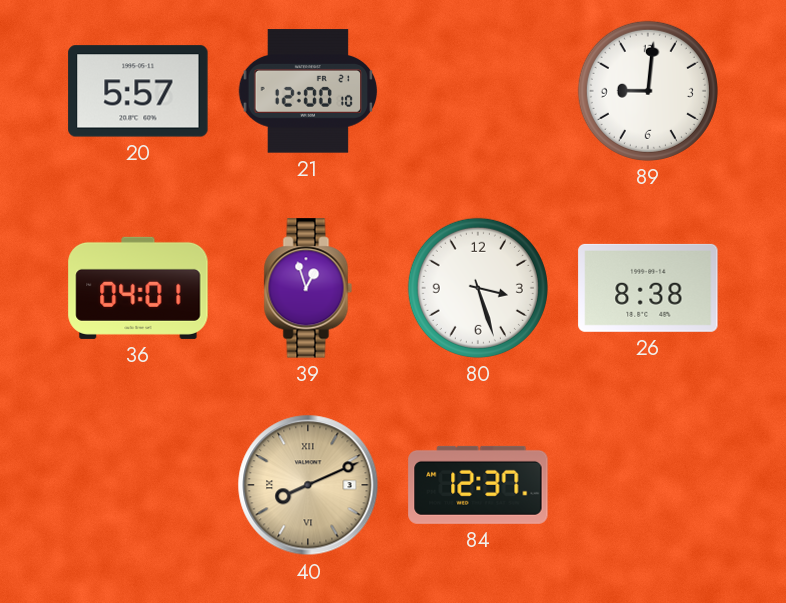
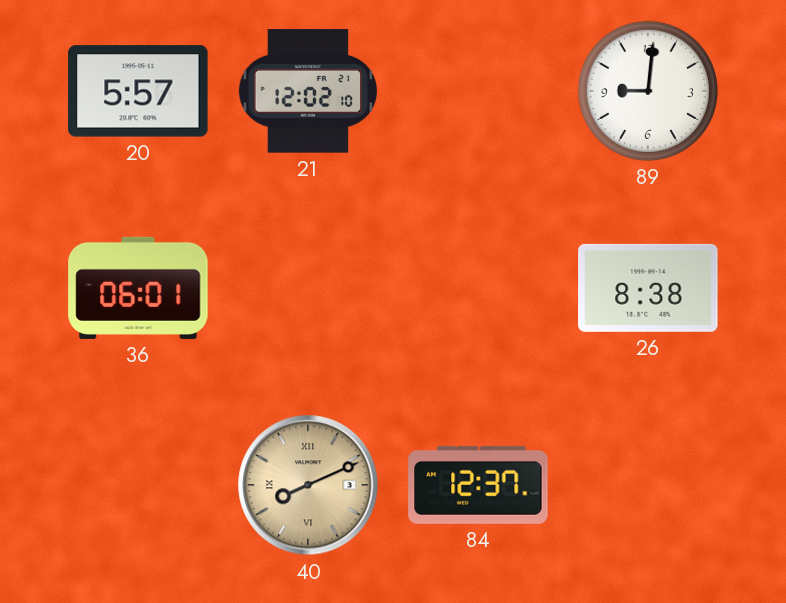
21: 12:00 -> 12:02 (308, 91)
36: 04:01 -> 06:01 (138, 288)
39: 12:57 -> none (308, 288)
80: 3:27 -> none (478, 288)
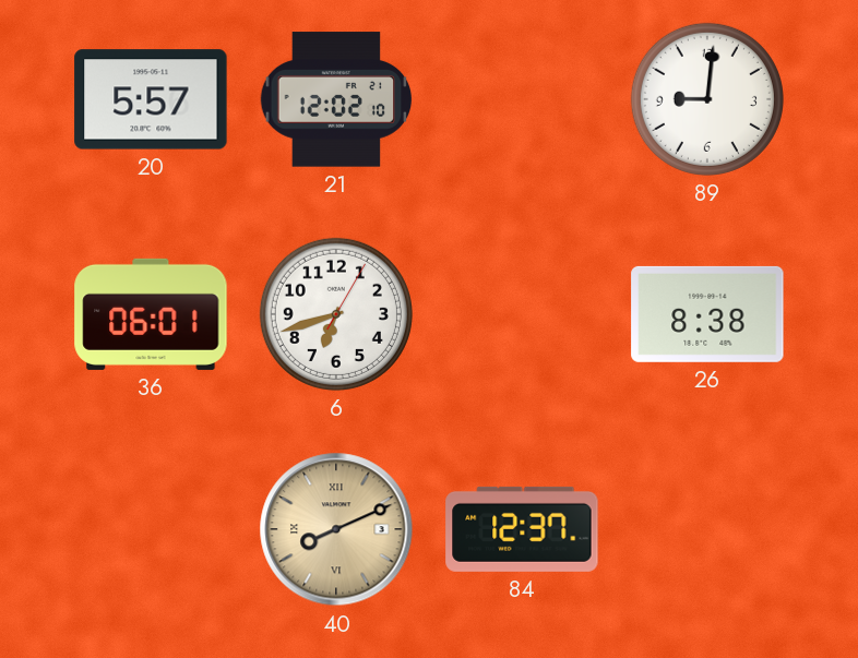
6: none -> 6:42 (336, 314)
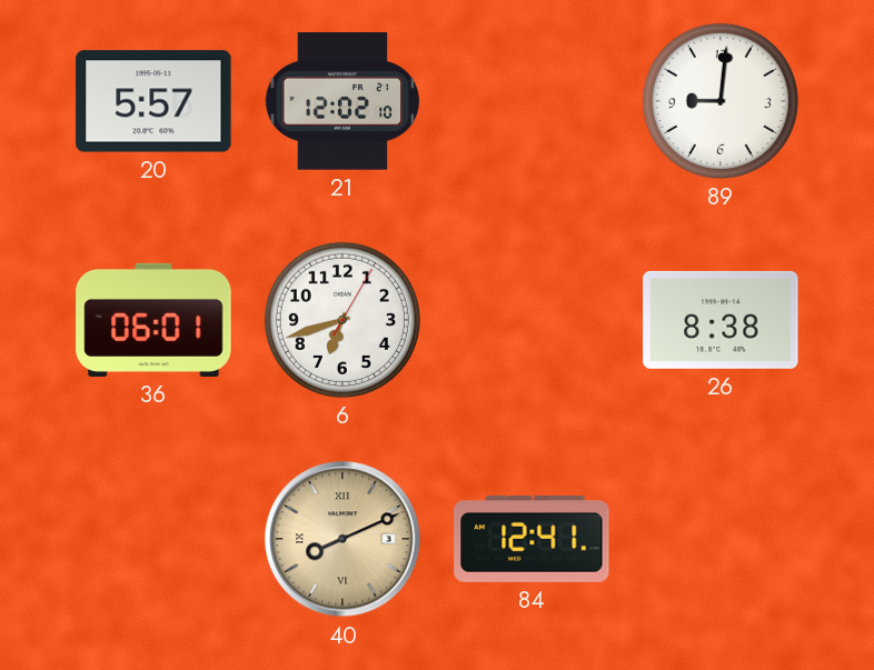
84: 12:37 -> 12:41 (532, 539)
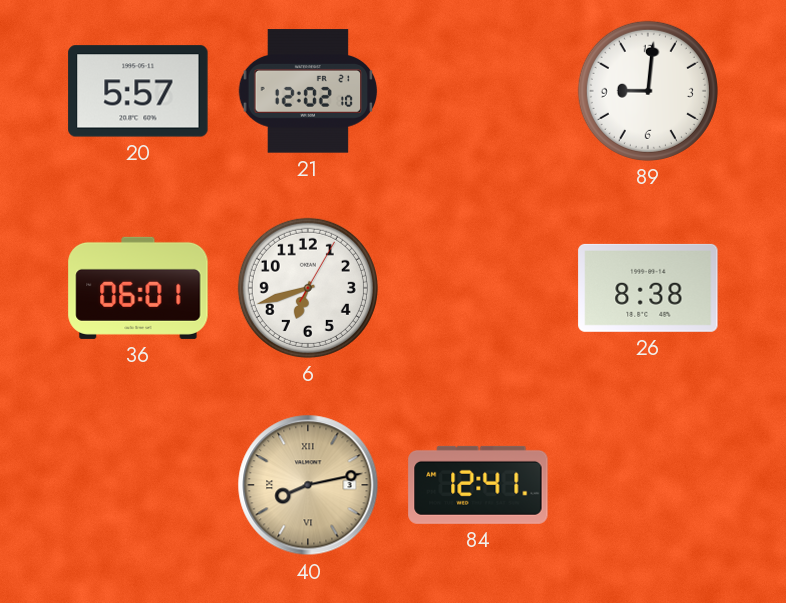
40: 8:11 -> 8:13 (308, 485)
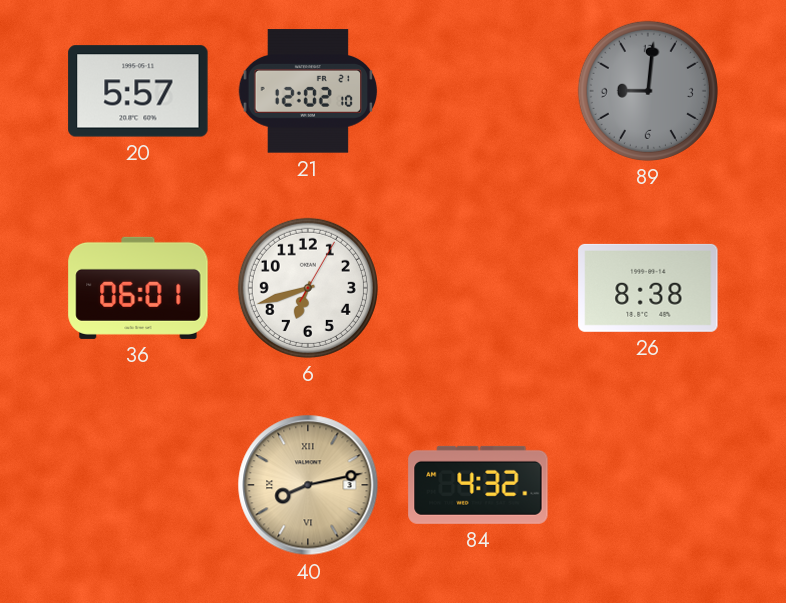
89 dial: white -> grey (648, 91)
84: 12:41 -> 4:32 (478, 485)
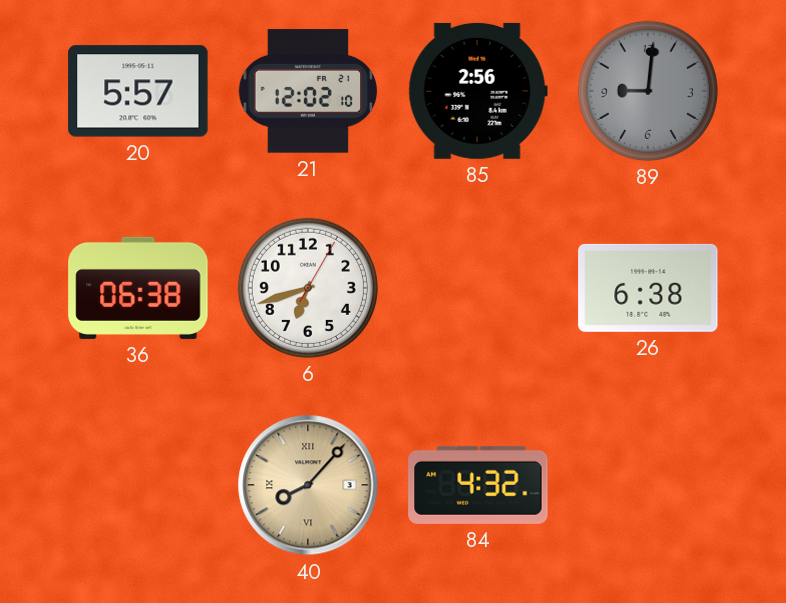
85: none -> 2:56 (478, 91)
36: 06:01 -> 06:38 (138, 288)
26: 8:38 -> 6:38 (648, 288)
40: 8:13 -> 8:07 (308, 485)
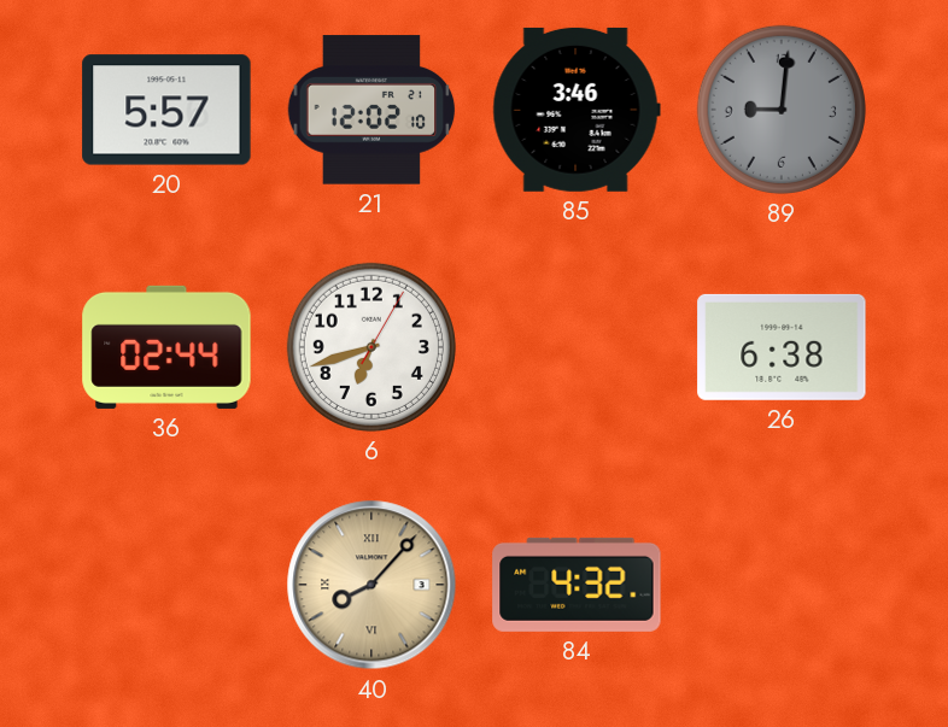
85: 2:56 -> 3:46 (577, 110)
36: 06:38 -> 02:44 (166, 347)
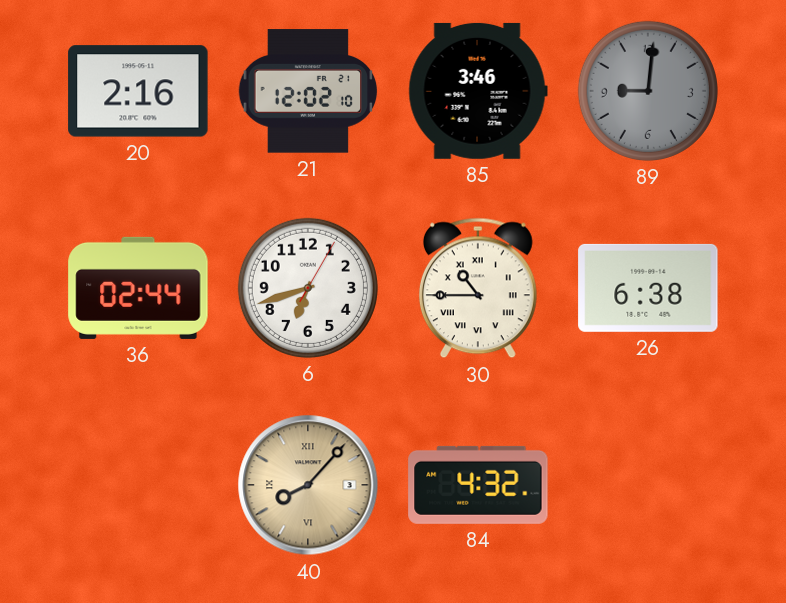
20: 5:57 -> 2:16 (138, 91)
30: none -> 10:45 (478, 288)
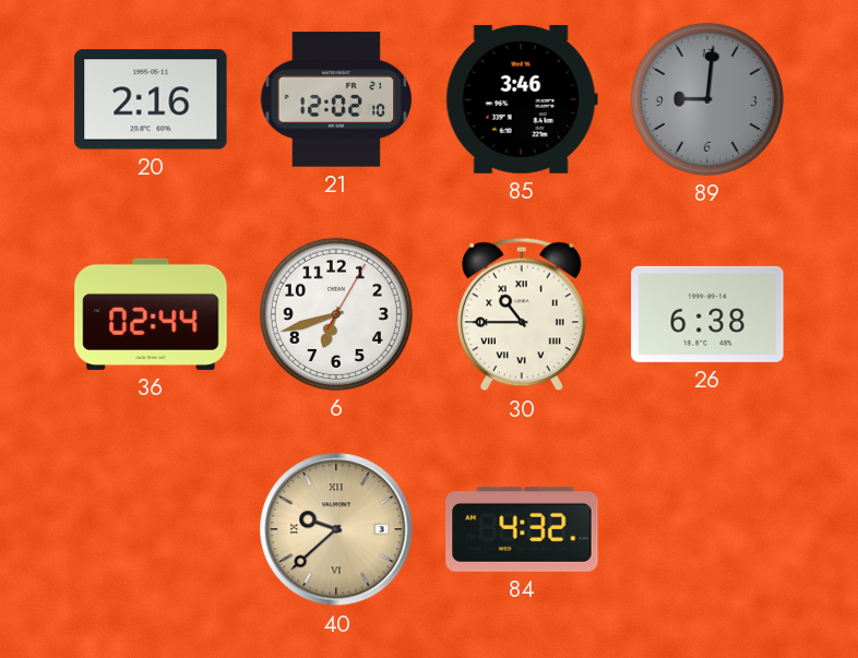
40: 8:07 -> 9:38 (336, 529)
